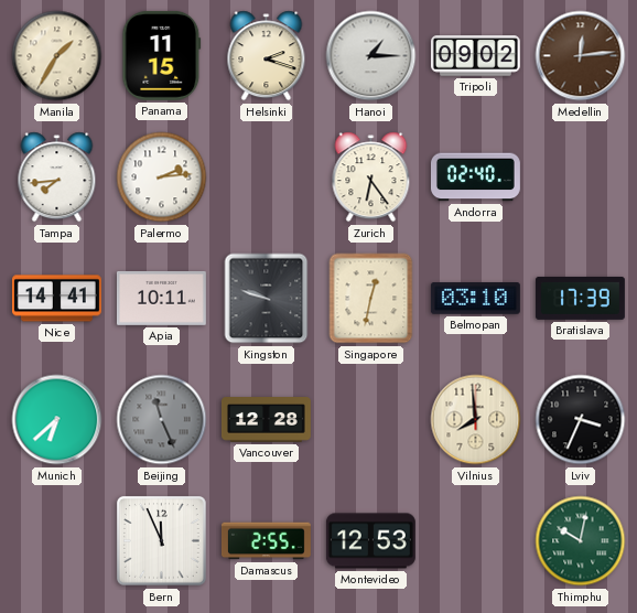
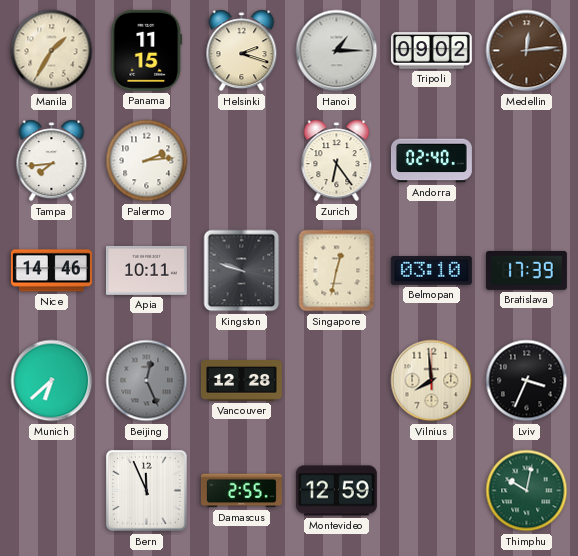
Nice: 14:41 -> 14:46 (51, 271)
Beijing: 11:26 -> 12:26 (147, 381)
Montevideo: 12:53 -> 12:59 (336, 491)
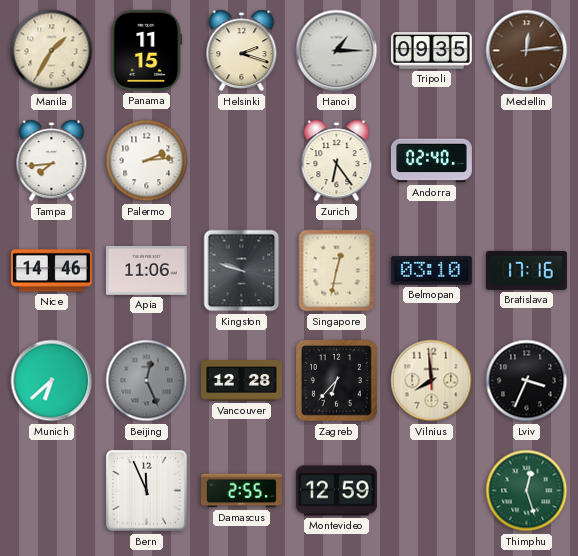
Tripoli: 09:02 -> 09:35 (431, 51)
Apia: 10:11 -> 11:06 (146, 270)
Bratislava: 17:39 -> 17:16 (526, 270)
Zagreb: none -> 6:37 (337, 381)
Thimphu: 10:02 -> 12:27 (527, 491)
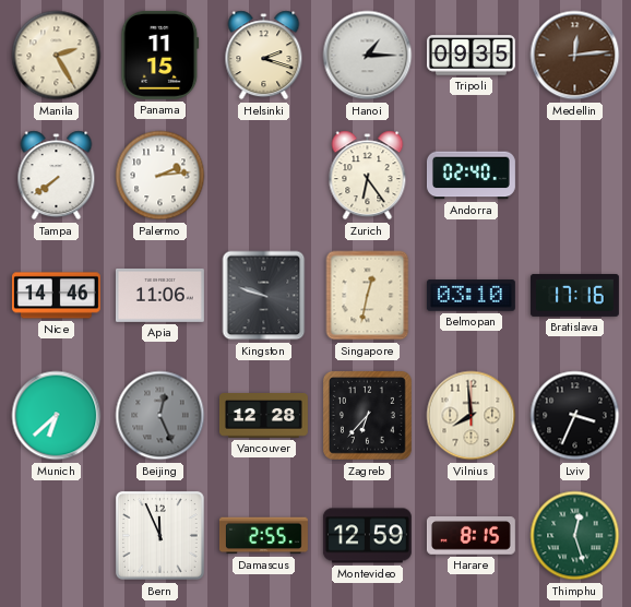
Manila: 1:35 -> 2:25 (57, 56)
Tampa: 7:44 -> 7:39 (57, 176)
Harare: none -> 8:15 (471, 536)
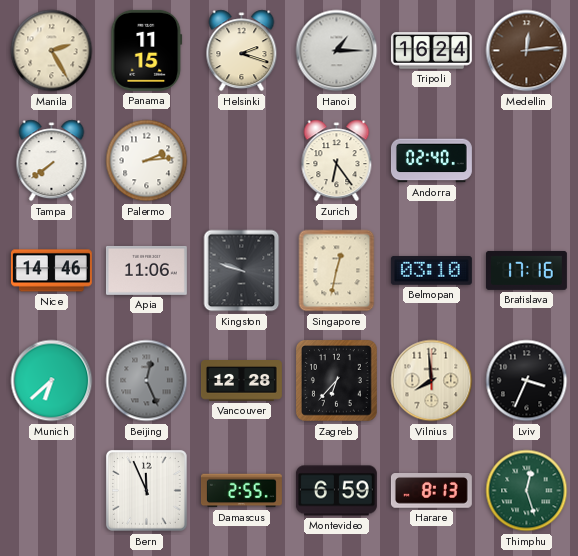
Tripoli: 09:35 -> 16:24 (431, 51)
Montevideo: 12:59 -> 6:59 (336, 491)
Harare: 8:15 -> 8:13 (431, 491)
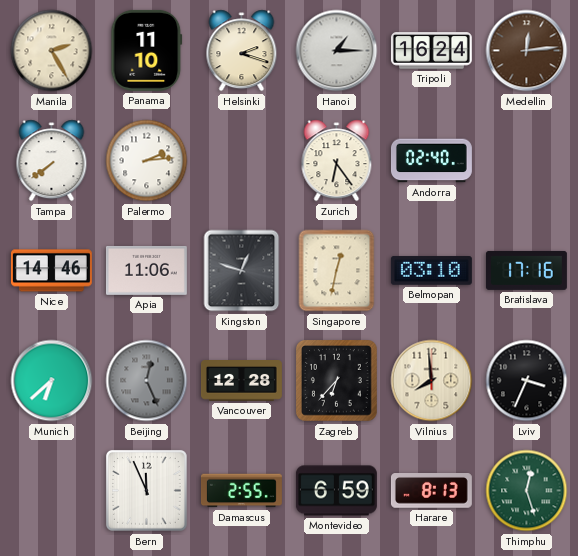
Panama: 11:15 -> 11:10 (147, 50)
Kingston: 9:48 -> 12:48 (242, 271)
